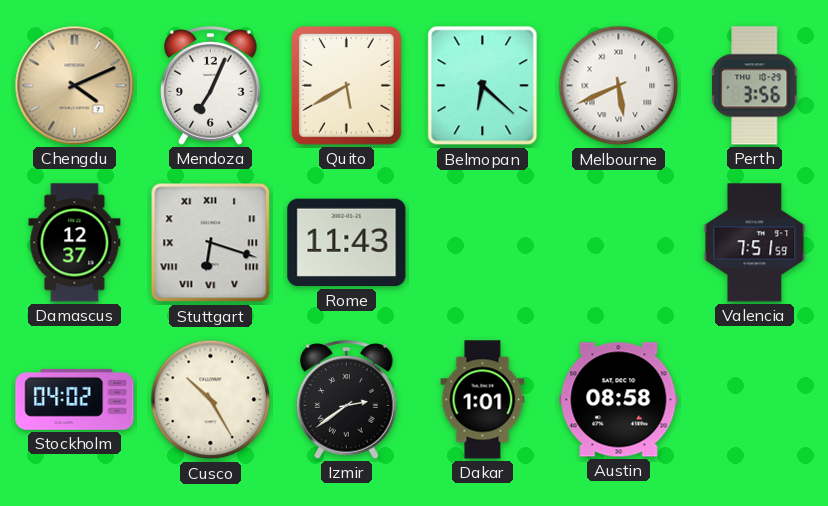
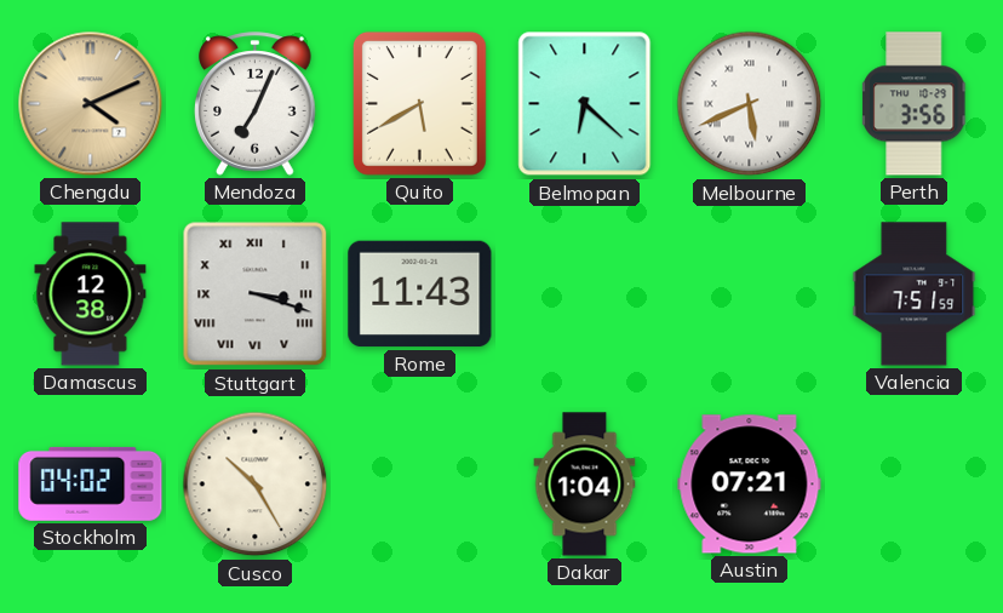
Damascus: 12:37 -> 12:38 (91, 294)
Stuttgart: 6:18 -> 3:18 (256, 294)
Izmir: 2:39 -> none (347, 400)
Dakar: 1:01 -> 1:04 (585, 485)
Austin: 08:58 -> 07:21 (750, 485)
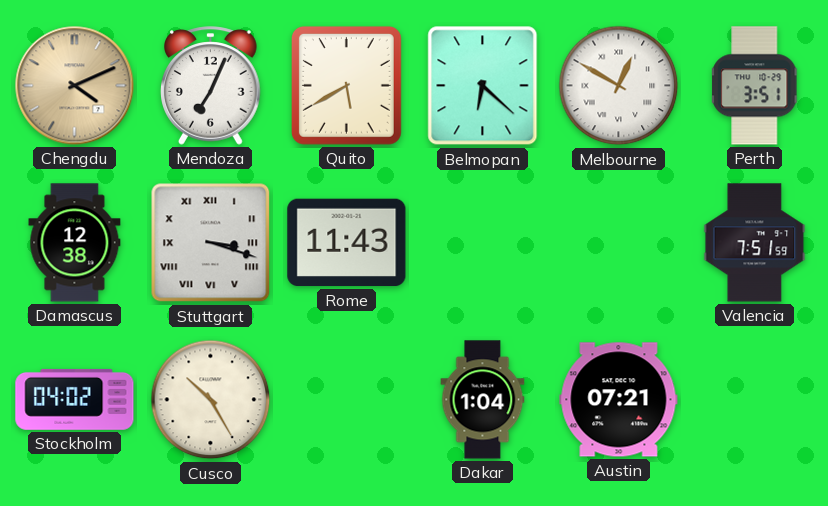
Melbourne: 5:41 -> 12:50 (619, 86)
Perth: 3:56 -> 3:51 (755, 86)
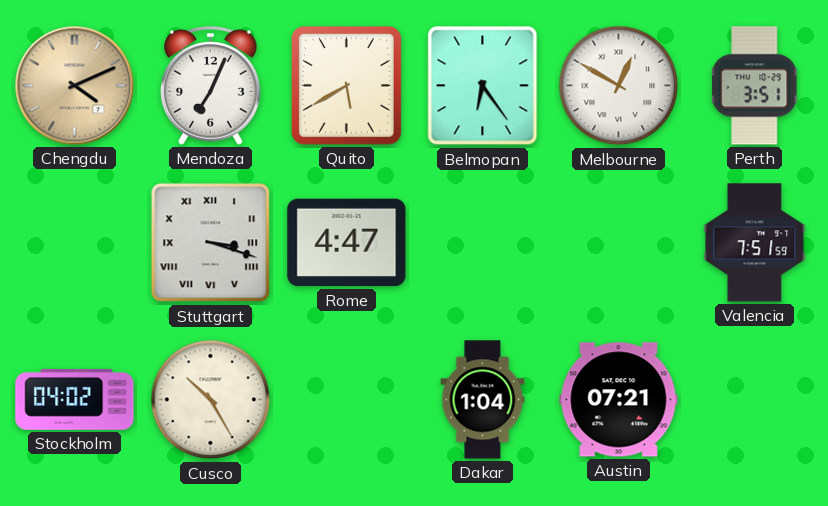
Belmopan: 6:22 -> 6:24 (483, 86)
Damascus: 12:38 -> none (75, 243)
Rome: 11:43 -> 4:47 (347, 243)
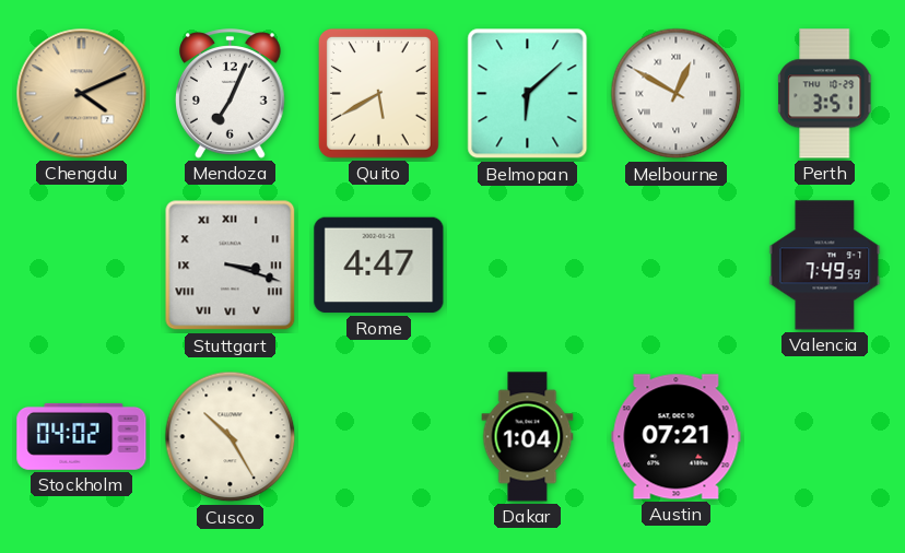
Belmopan: 6:24 -> 6:08 (528, 94)
Valencia: 7:51 -> 7:49 (825, 266)
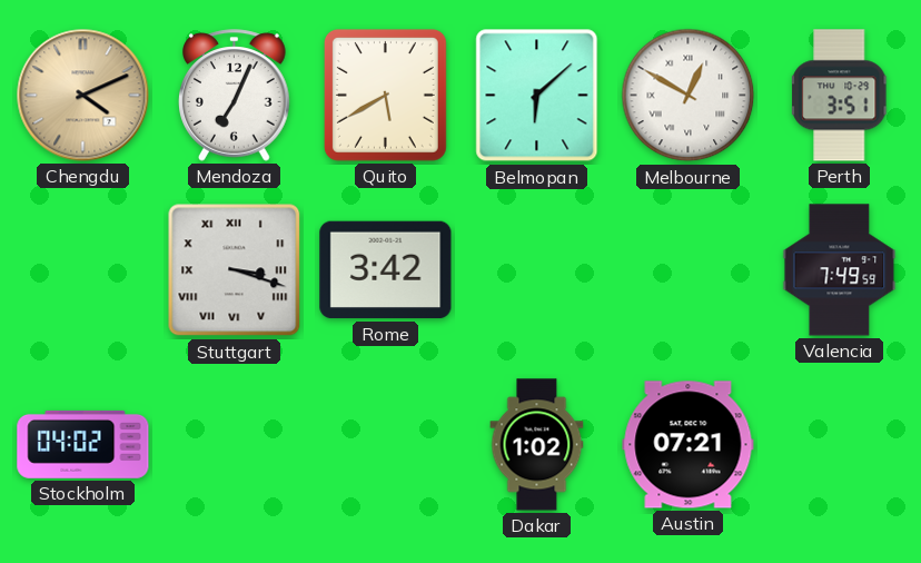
Rome: 4:47 -> 3:42 (386, 270)
Cusco: 10:25 -> none (231, 437)
Dakar: 1:04 -> 1:02 (537, 445)
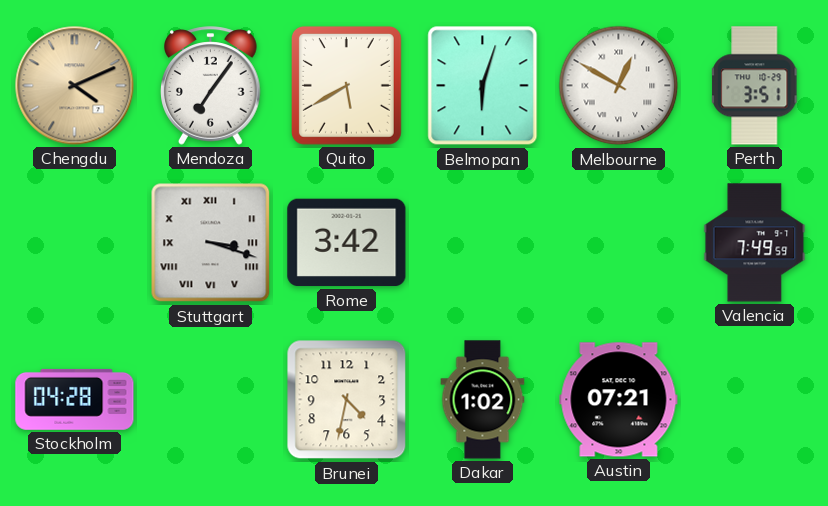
Mendoza: 7:04 -> 7:06 (211, 86)
Belmopan: 6:08 -> 6:03 (483, 86)
Stockholm: 04:02 -> 04:28 (75, 399)
Brunei: none -> 4:32 (347, 400)
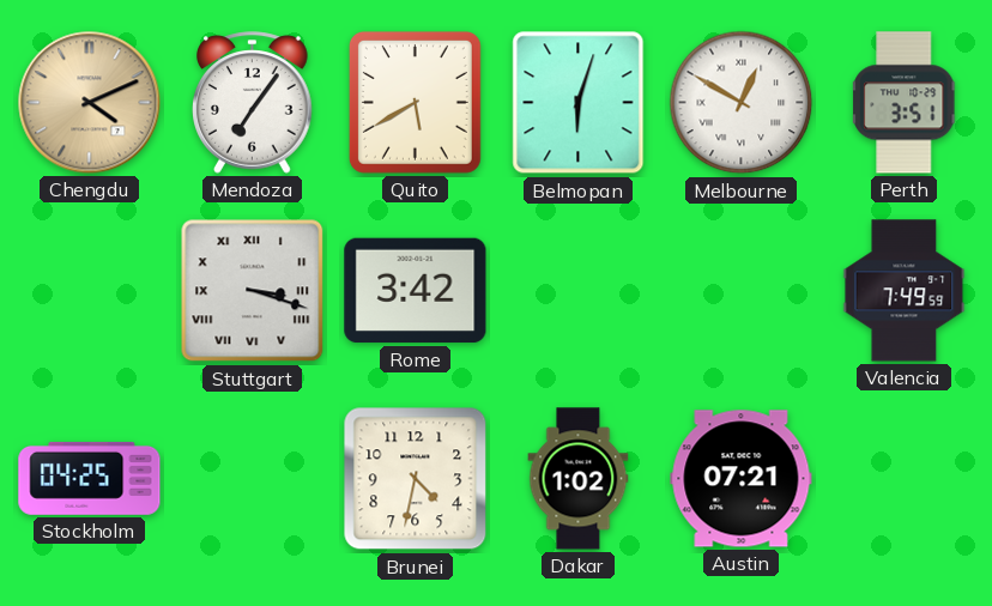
Stockholm: 04:28 -> 04:25 (90, 478)
